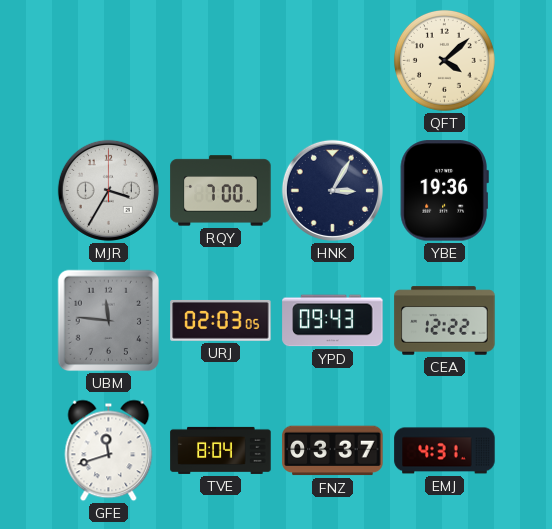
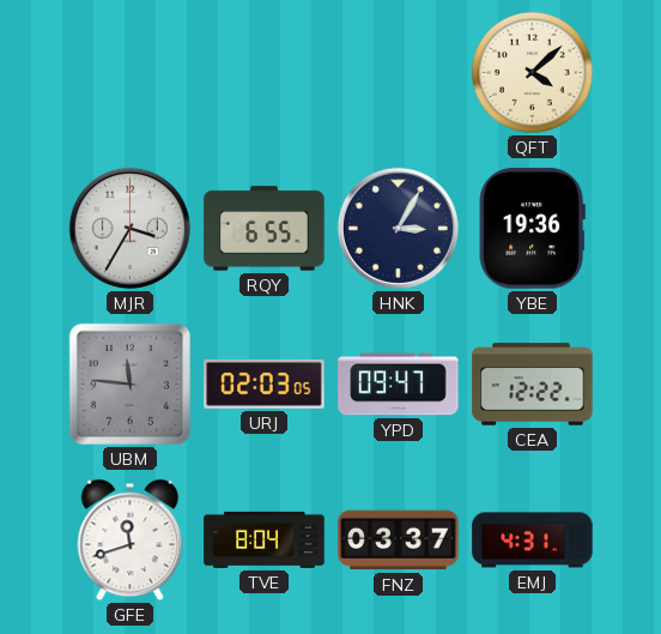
RQY: 7:00 -> 6:55 (265, 229)
YPD: 09:43 -> 09:47 (399, 385)
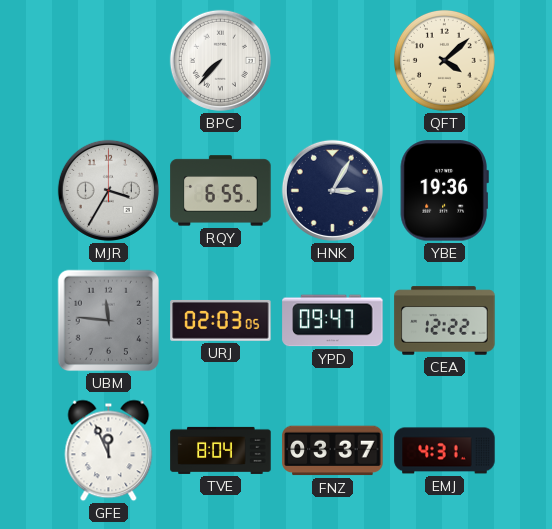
BPC: none -> 7:37 (220, 60)
GFE: 11:42 -> 11:56 (109, 451)
